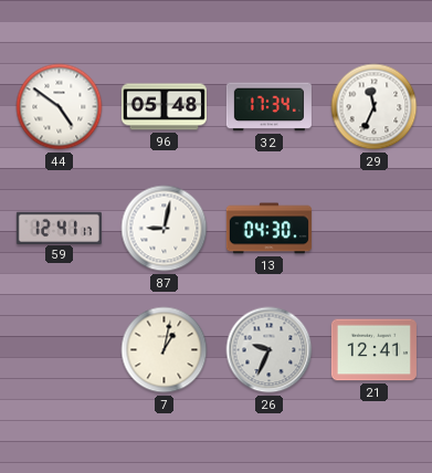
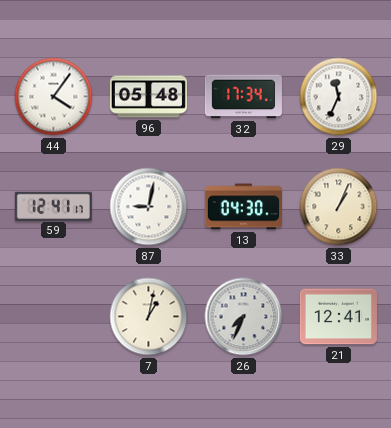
44: 4:51 -> 4:06 (54, 97)
33: none -> 1:04 (339, 207)
26: 9:34 -> 7:34 (244, 317)
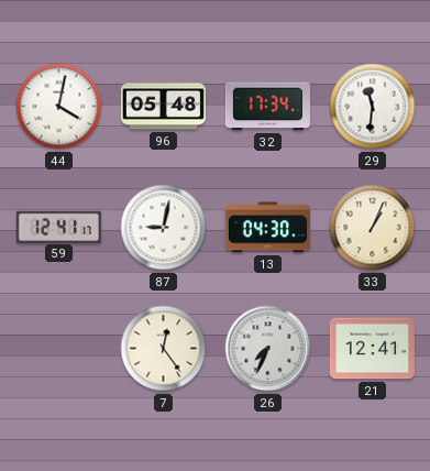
44: 4:06 -> 4:02 (59, 107)
29: 11:34 -> 11:31 (373, 107)
7: 1:02 -> 12:24 (164, 349)
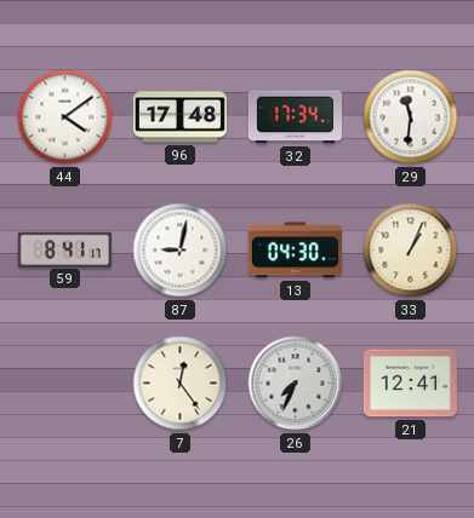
44: 4:02 -> 4:09 (65, 117)
96: 05:48 -> 17:48 (179, 117)
59: 12:41 -> 8:41 (64, 249)
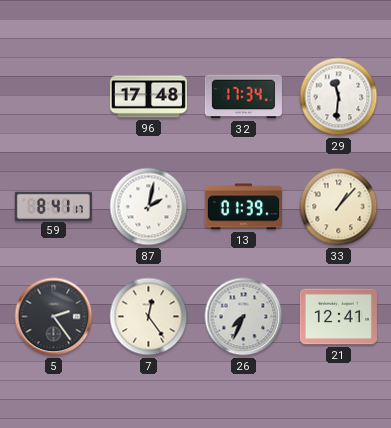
44: 4:09 -> none (65, 117)
87: 9:02 -> 2:02 (149, 207)
13: 04:30 -> 01:39 (243, 207)
33: 1:04 -> 1:07 (339, 207)
5: none -> 2:24 (54, 317)
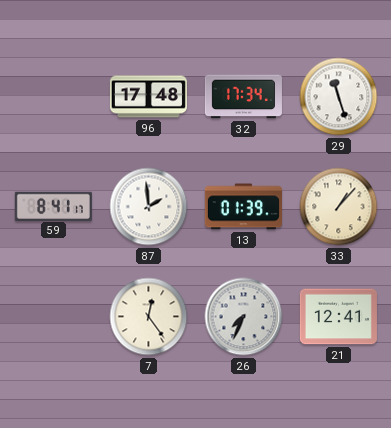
29: 11:31 -> 11:27 (339, 97)
87: 2:02 -> 1:59 (149, 207)
5: 2:24 -> none (54, 317)
